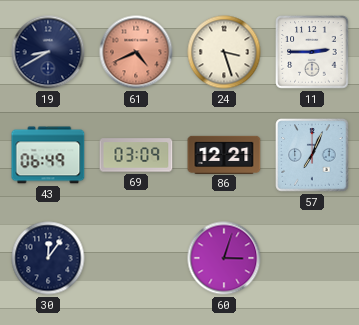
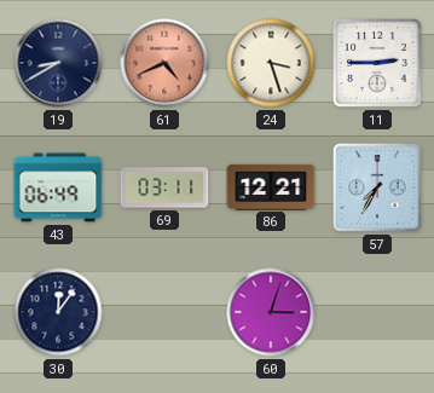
69: 03:09 -> 03:11 (164, 187)
57: 7:04 -> 7:35 (377, 187)
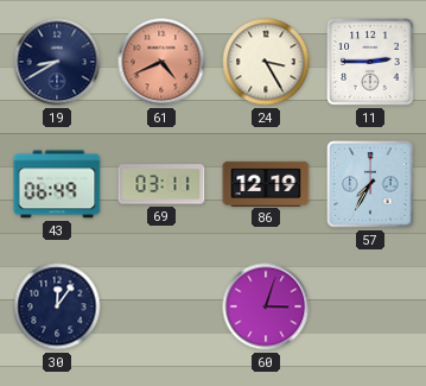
24: 3:27 -> 3:25 (266, 62)
86: 12:21 -> 12:19 (266, 183)
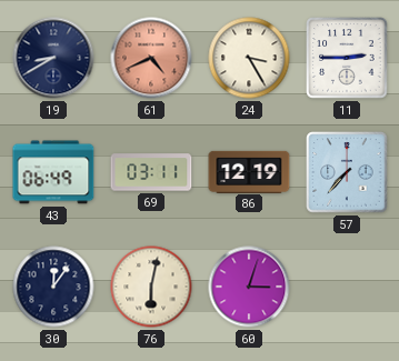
57: 7:35 -> 7:37 (347, 172)
76: none -> 6:02 (151, 287)
